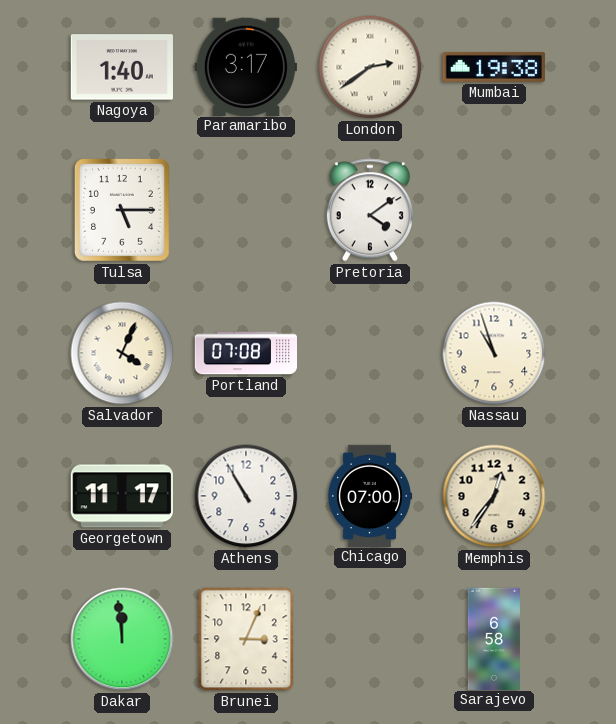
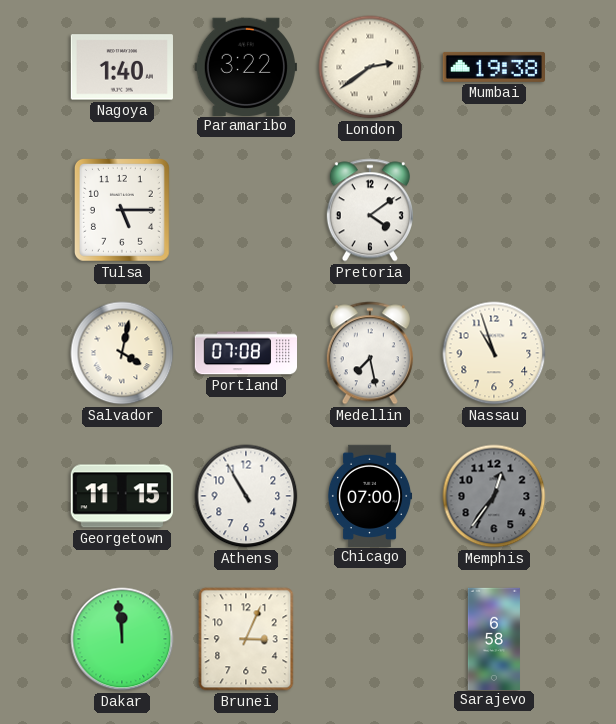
Paramaribo: 3:17 -> 3:22 (246, 66)
Salvador: 4:04 -> 4:02 (122, 353)
Medellin: none -> 7:28 (370, 353)
Georgetown: 11:17 -> 11:15 (122, 496)
Memphis dial: cream -> grey (494, 496)
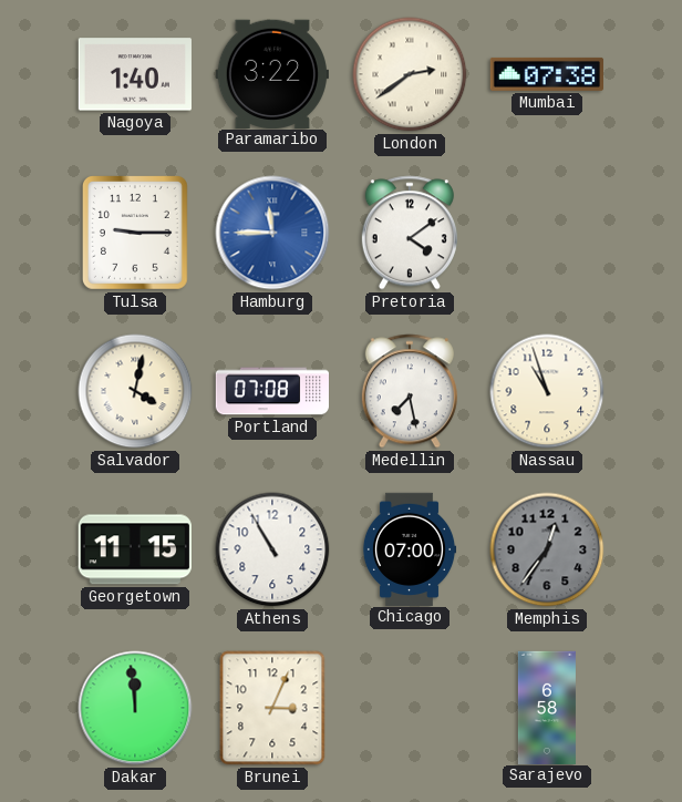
Mumbai: 19:38 -> 07:38 (546, 74)
Tulsa: 5:15 -> 9:15 (135, 233)
Hamburg: none -> 11:45 (272, 233)
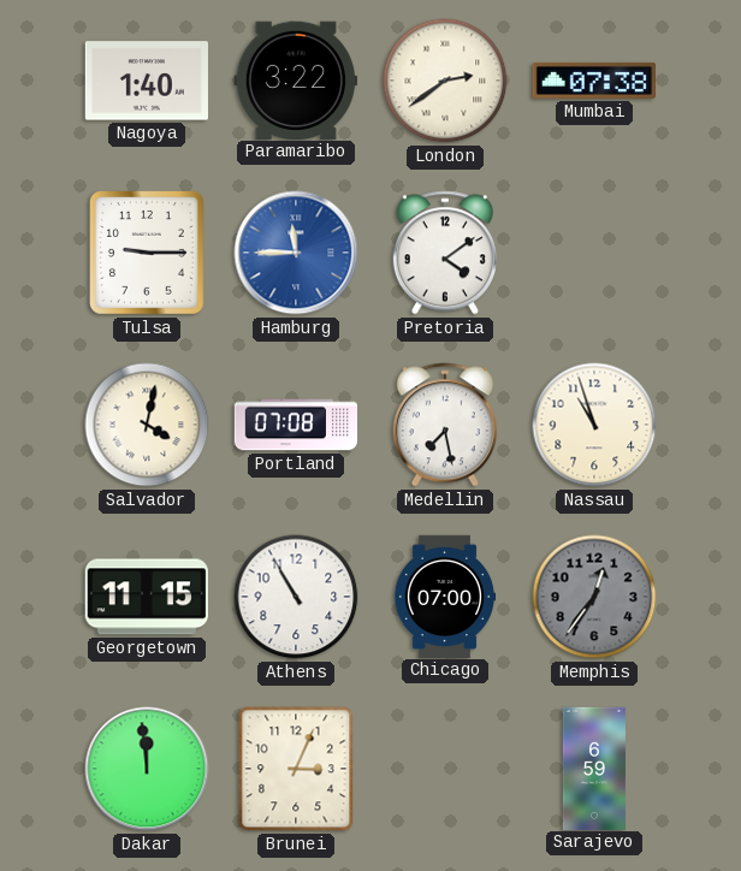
Sarajevo: 6:58 -> 6:59 (594, 768)
